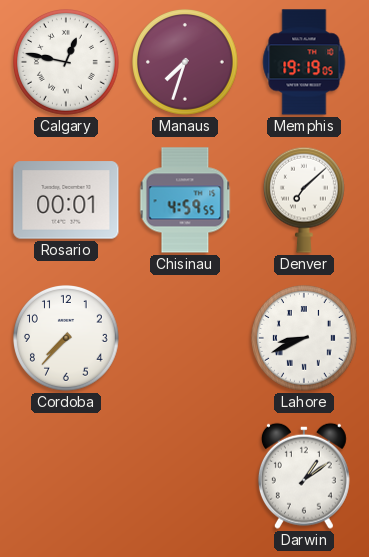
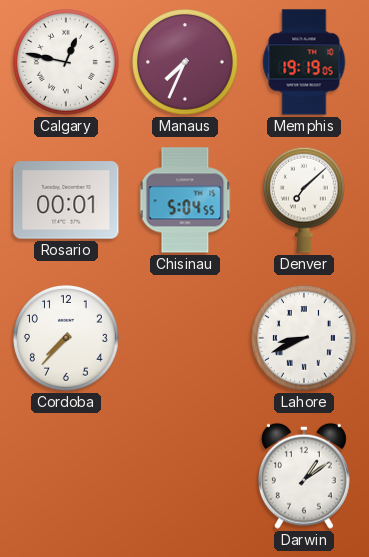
Manaus: 7:33 -> 7:34 (186, 63)
Chisinau: 4:59 -> 5:04 (185, 200)
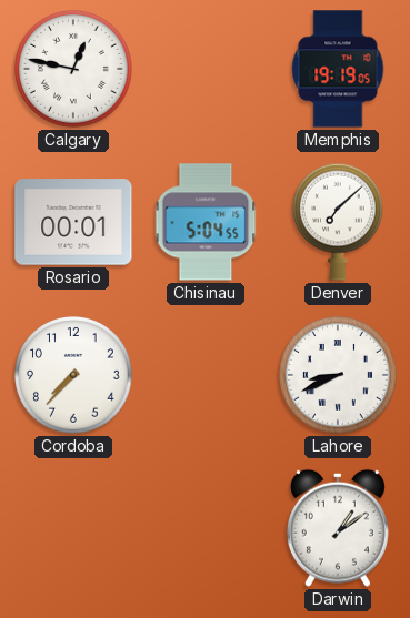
Manaus: 7:34 -> none (186, 63)
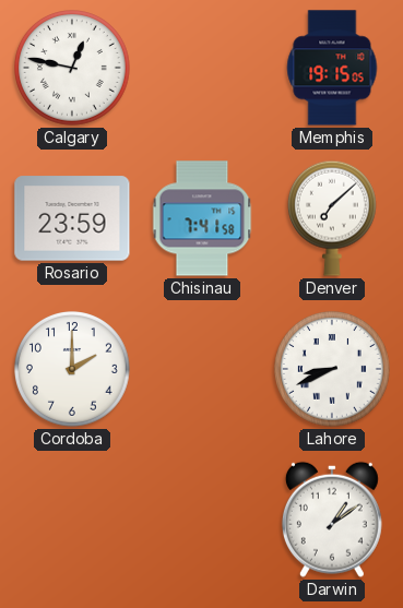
Memphis: 19:19 -> 19:15 (332, 68)
Rosario: 00:01 -> 23:59 (72, 218)
Chisinau: 5:04 -> 7:41 (202, 218)
Cordoba: 7:37 -> 2:00 (73, 370)
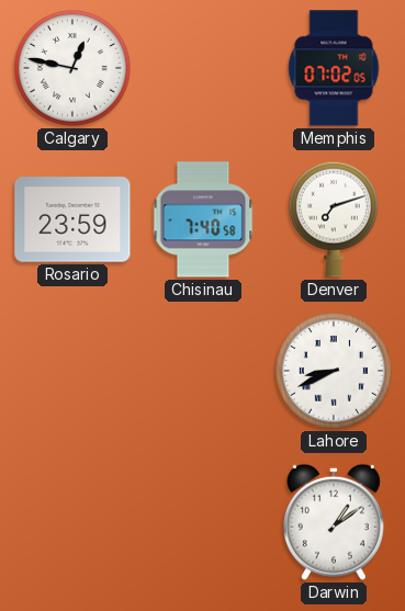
Memphis: 19:15 -> 07:02 (334, 68)
Chisinau: 7:41 -> 7:40 (203, 219)
Denver: 7:08 -> 7:12 (334, 219)
Cordoba: 2:00 -> none (73, 370)
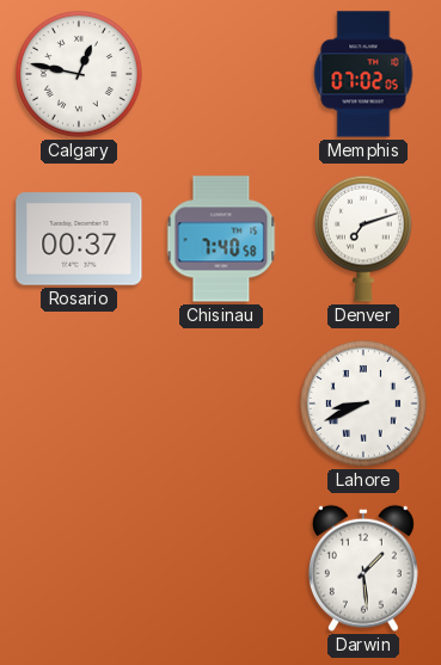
Rosario: 23:59 -> 00:37 (79, 239)
Darwin: 1:09 -> 1:29 (363, 568)
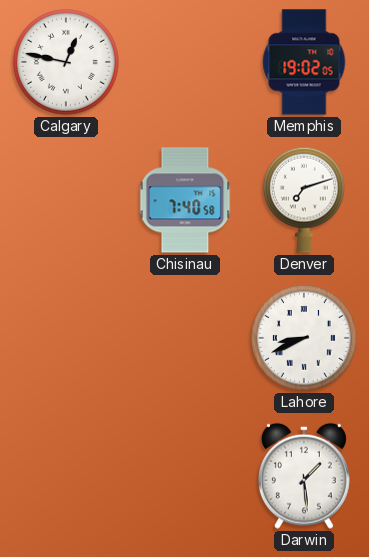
Memphis: 07:02 -> 19:02 (304, 62)
Rosario: 00:37 -> none (79, 239)
